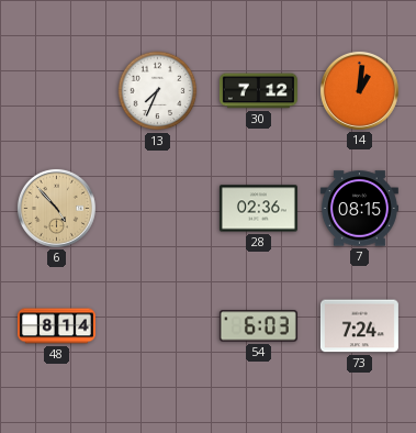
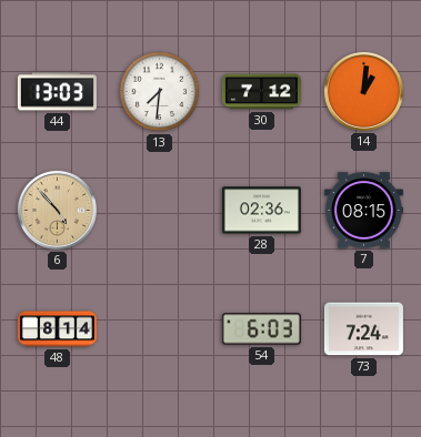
44: none -> 13:03 (57, 92)
13: 7:34 -> 7:31 (160, 92)
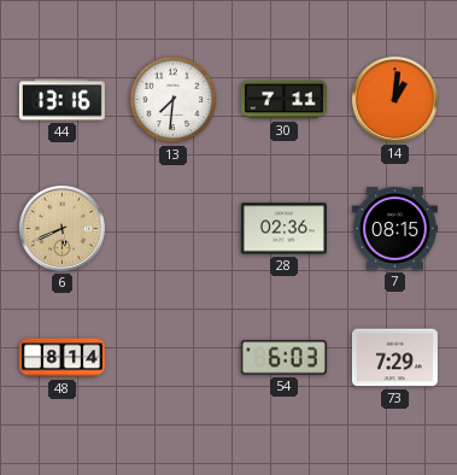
44: 13:03 -> 13:16 (61, 100)
30: 7:12 -> 7:11 (283, 100)
6: 4:53 -> 5:41 (61, 228)
73: 7:24 -> 7:29 (394, 358)
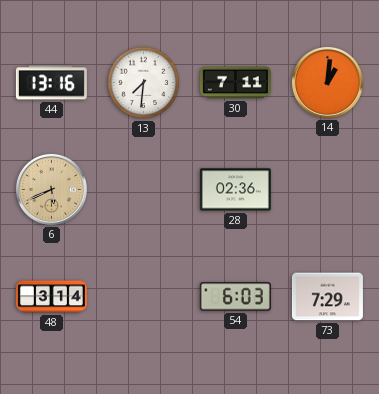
7: 08:15 -> none (394, 229)
48: 8:14 -> 3:14 (51, 297)
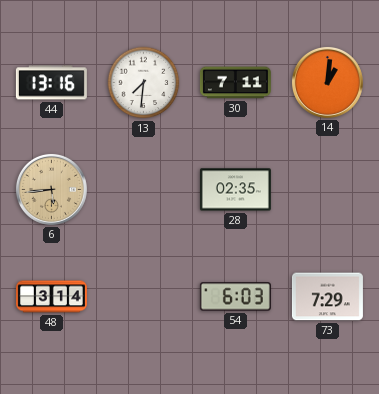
6: 5:41 -> 5:44 (51, 189)
28: 02:36 -> 02:35 (235, 190)
